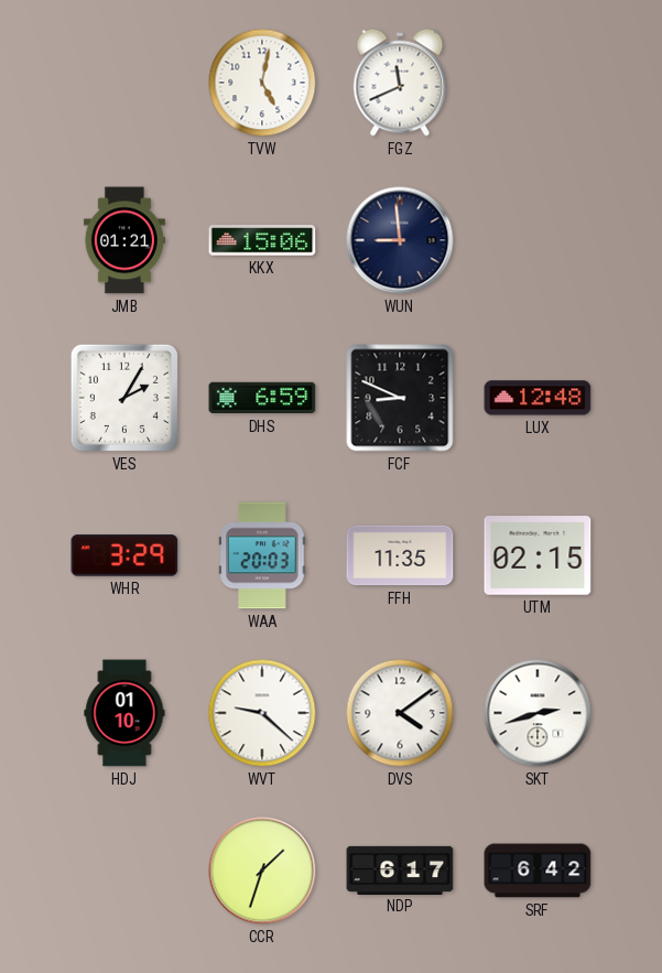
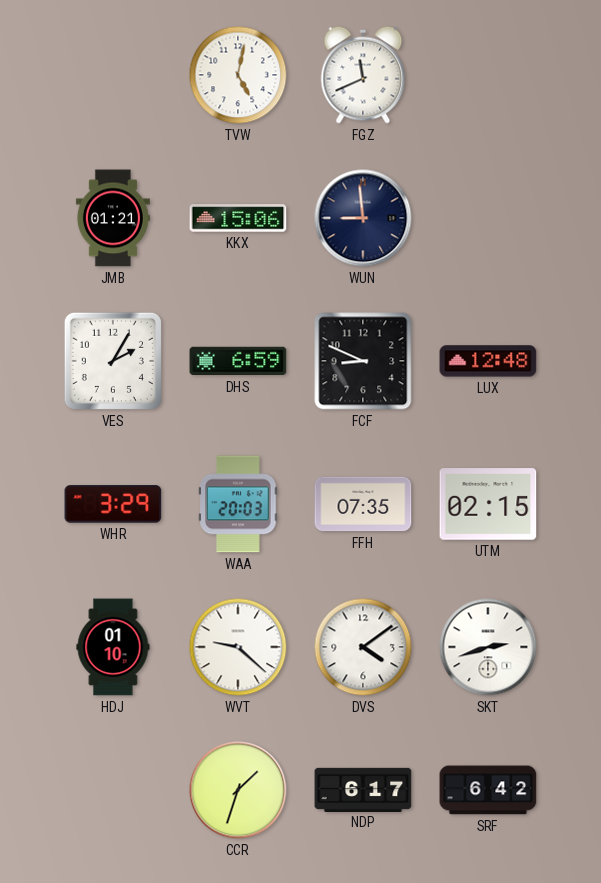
FFH: 11:35 -> 07:35 (363, 504)
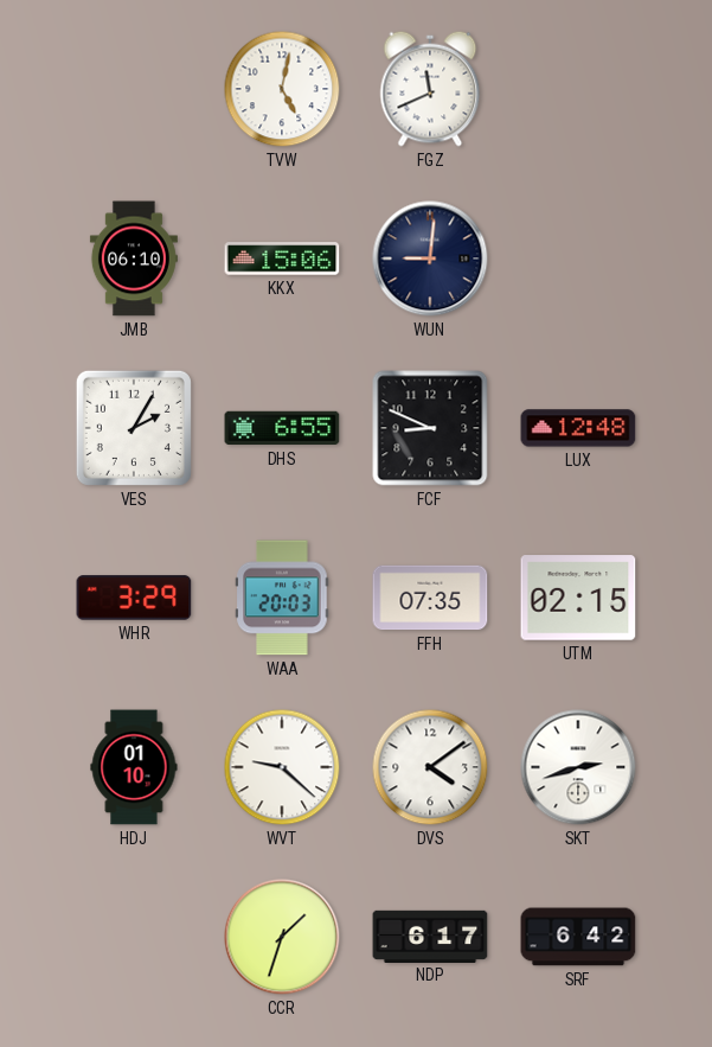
JMB: 01:21 -> 06:10 (134, 258)
WUN: 8:59 -> 9:01 (430, 258)
DHS: 6:59 -> 6:55 (282, 428)
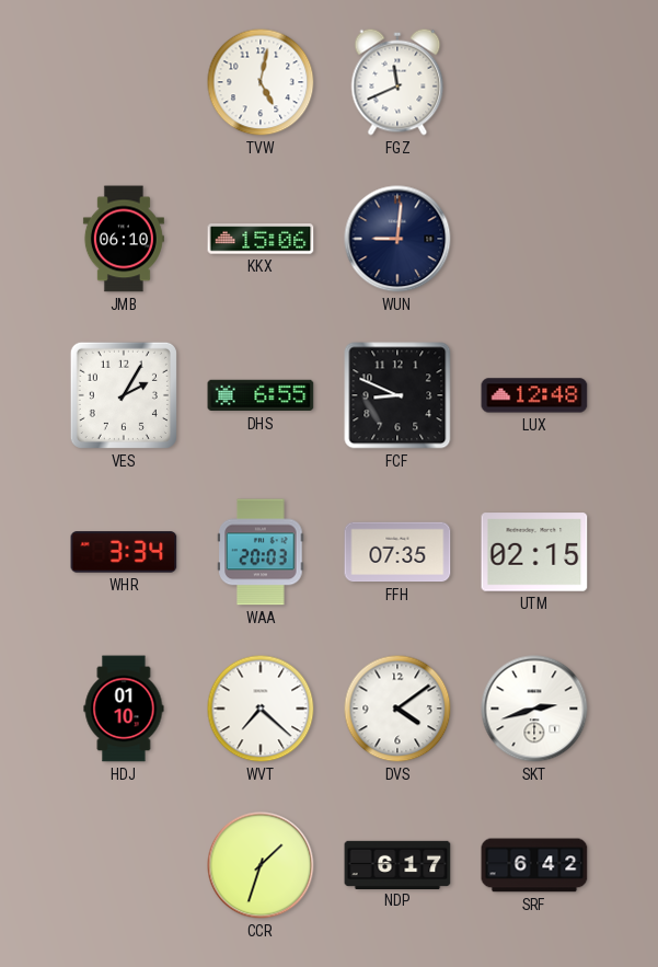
WHR: 3:29 -> 3:34 (124, 552)
WVT: 9:22 -> 7:22 (261, 709)
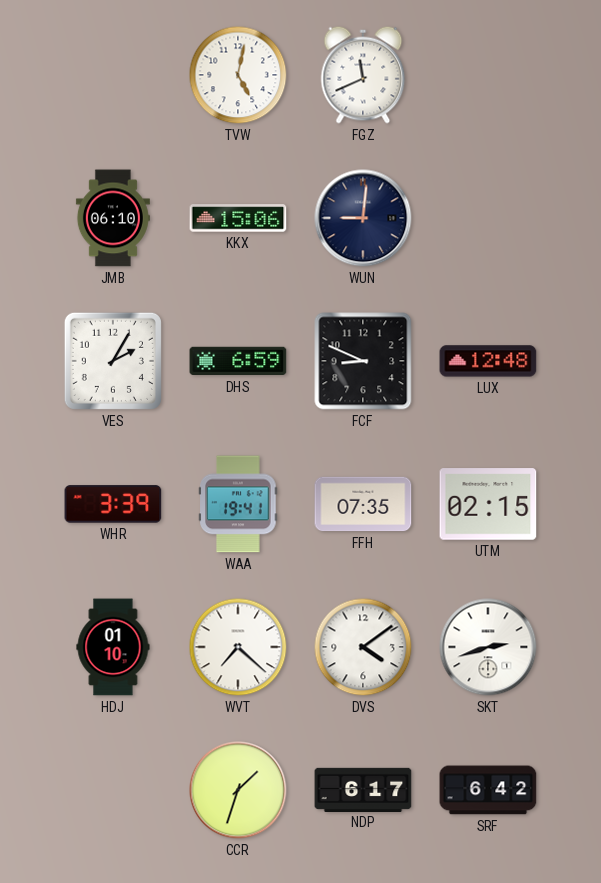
DHS: 6:55 -> 6:59 (238, 361)
WHR: 3:34 -> 3:39 (113, 504)
WAA: 20:03 -> 19:41 (238, 504)
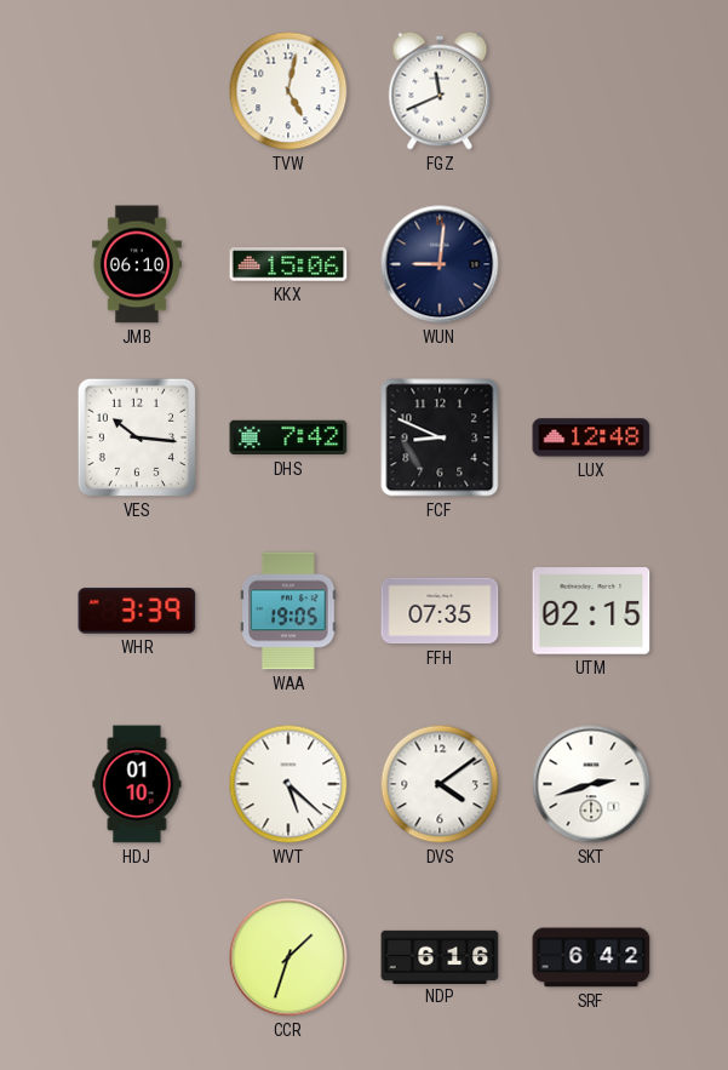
VES: 2:05 -> 10:16 (137, 437)
DHS: 6:59 -> 7:42 (288, 437)
WAA: 19:41 -> 19:05 (288, 611)
WVT: 7:22 -> 5:22 (288, 784)
NDP: 6:17 -> 6:16 (440, 956)
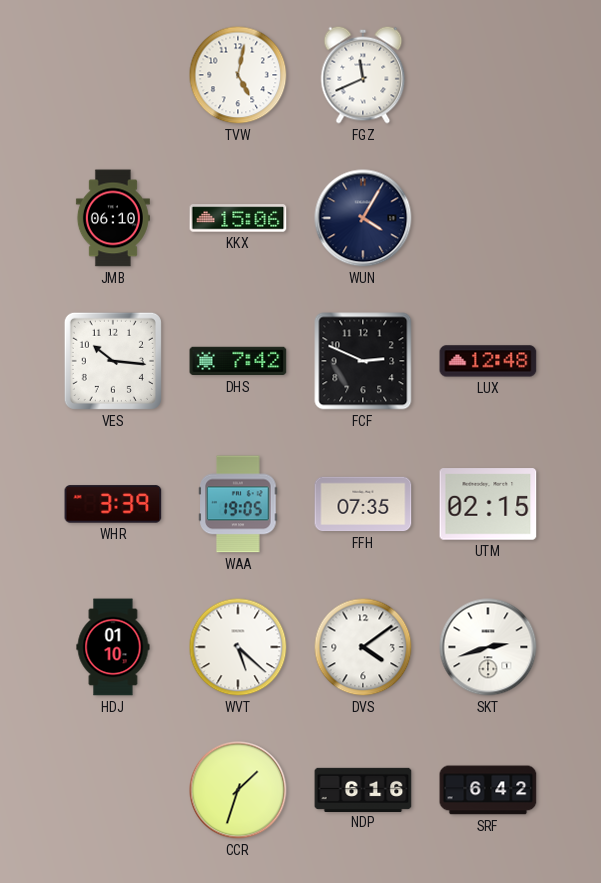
WUN: 9:01 -> 4:05 (363, 218)
FCF: 8:49 -> 2:49 (363, 361)
